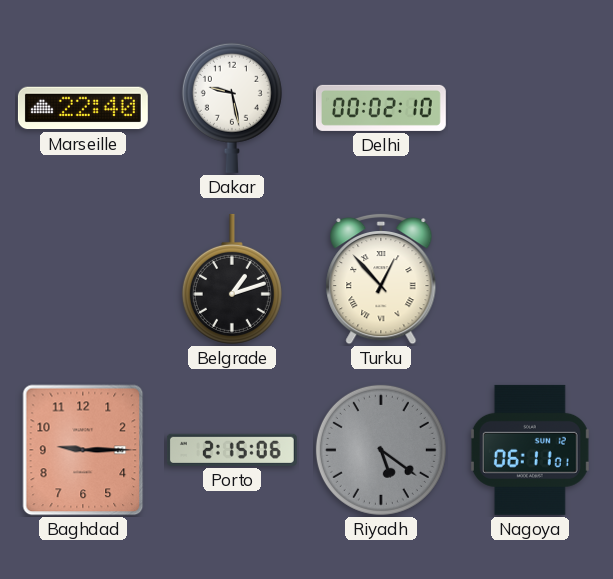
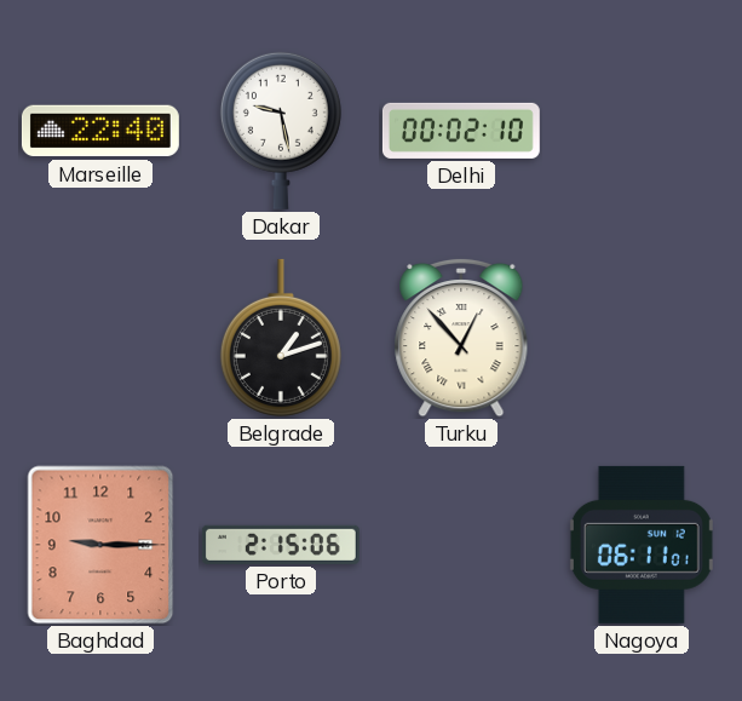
Riyadh: 5:21 -> none (381, 450)
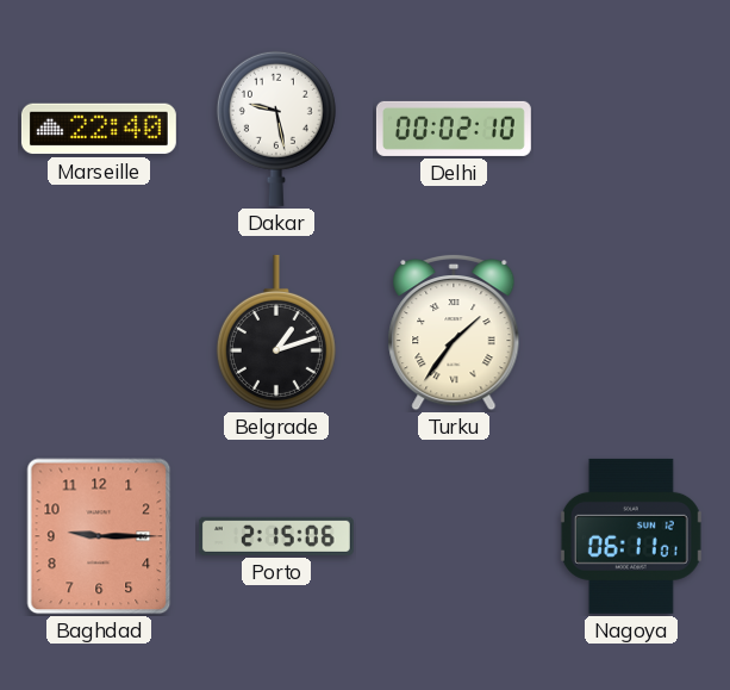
Turku: 12:53 -> 1:36 (454, 332)
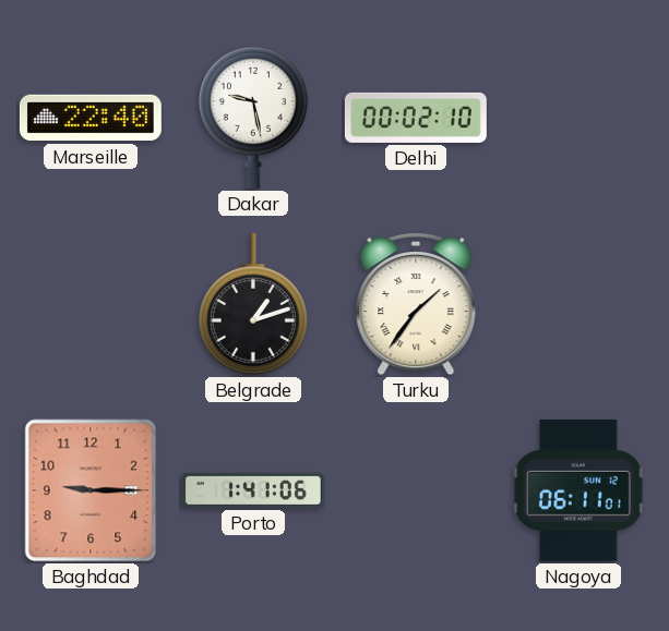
Porto: 2:15 -> 1:41 (253, 490)
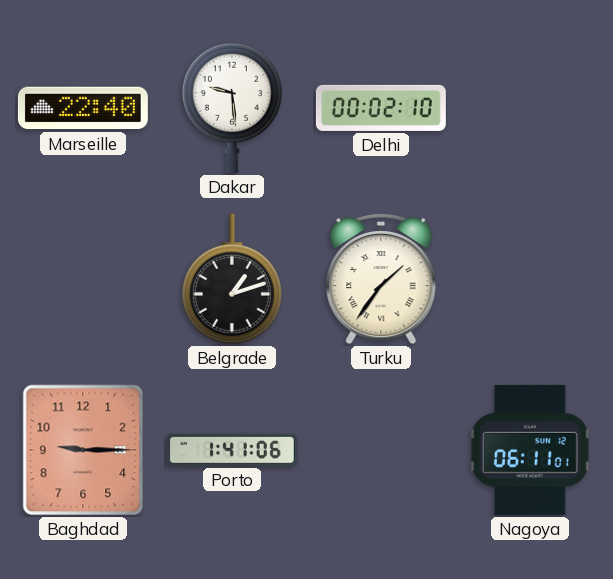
Dakar: 9:28 -> 9:29 (232, 108)
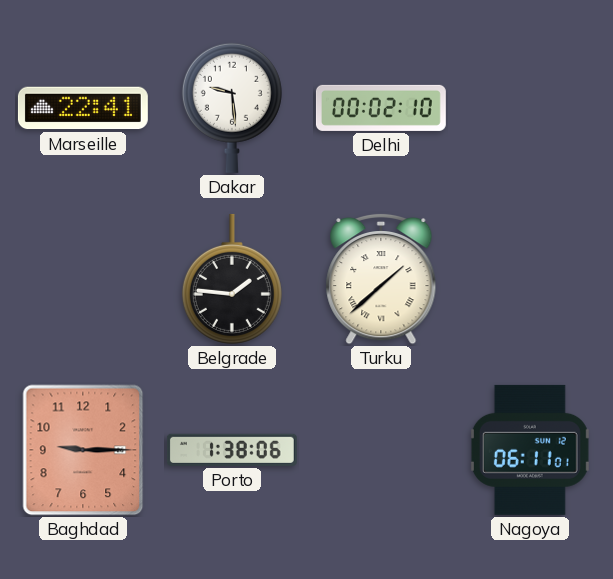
Marseille: 22:40 -> 22:41 (83, 108)
Belgrade: 1:12 -> 1:46 (232, 279)
Turku: 1:36 -> 1:38 (381, 279)
Porto: 1:41 -> 1:38 (232, 450)
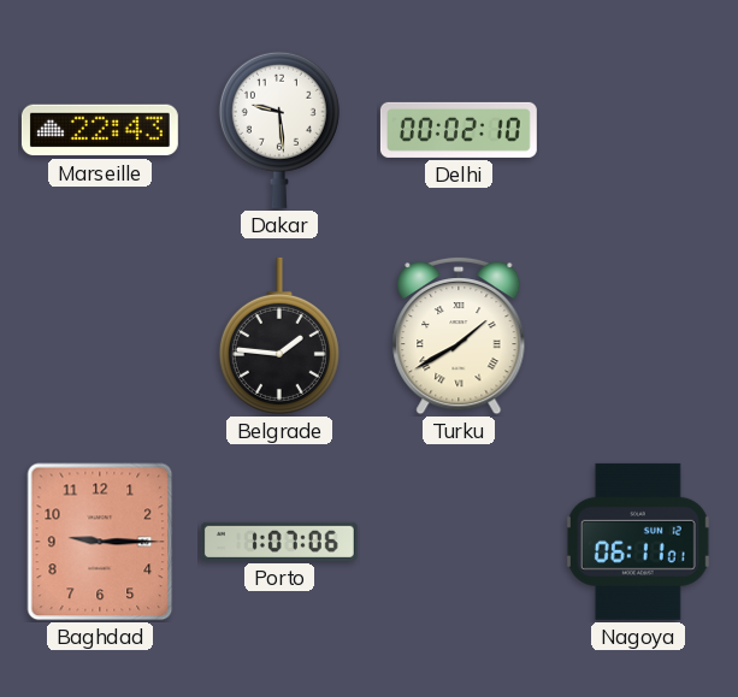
Marseille: 22:41 -> 22:43 (100, 130)
Turku: 1:38 -> 1:40 (459, 336)
Porto: 1:38 -> 1:07 (279, 542)
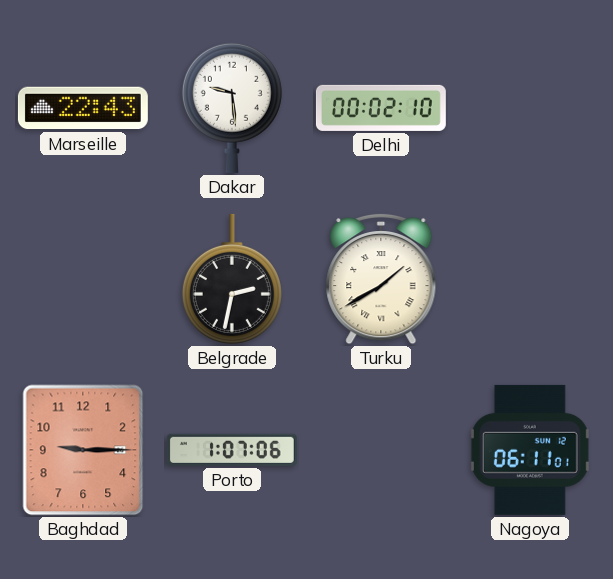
Belgrade: 1:46 -> 2:32 (232, 279)
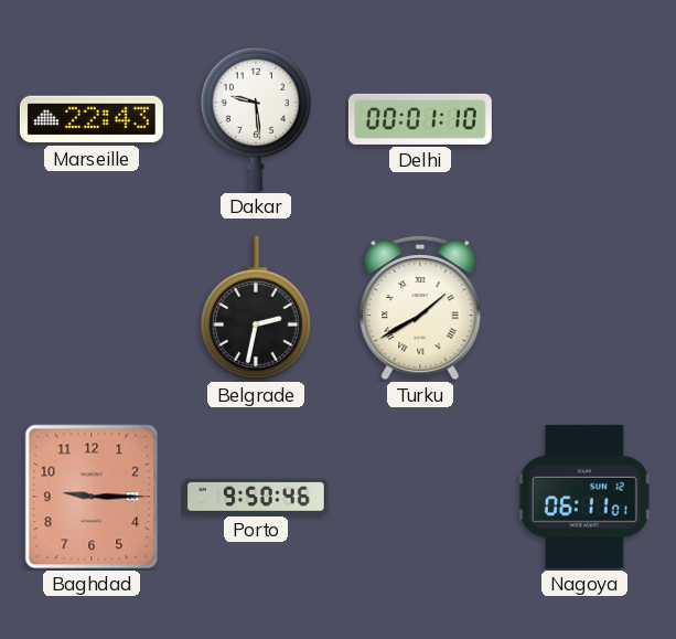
Delhi: 00:02 -> 00:01 (420, 119)
Porto: 1:07 -> 9:50 (256, 497)
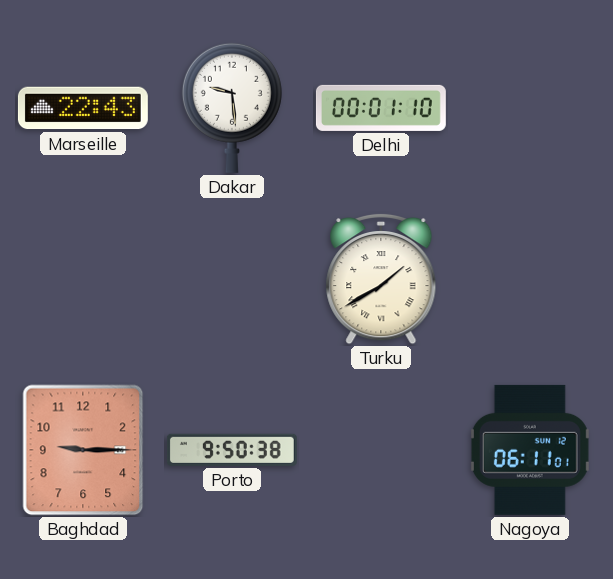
Belgrade: 2:32 -> none (256, 308)
Porto: 9:50:46 -> 9:50:38 (232, 450)
